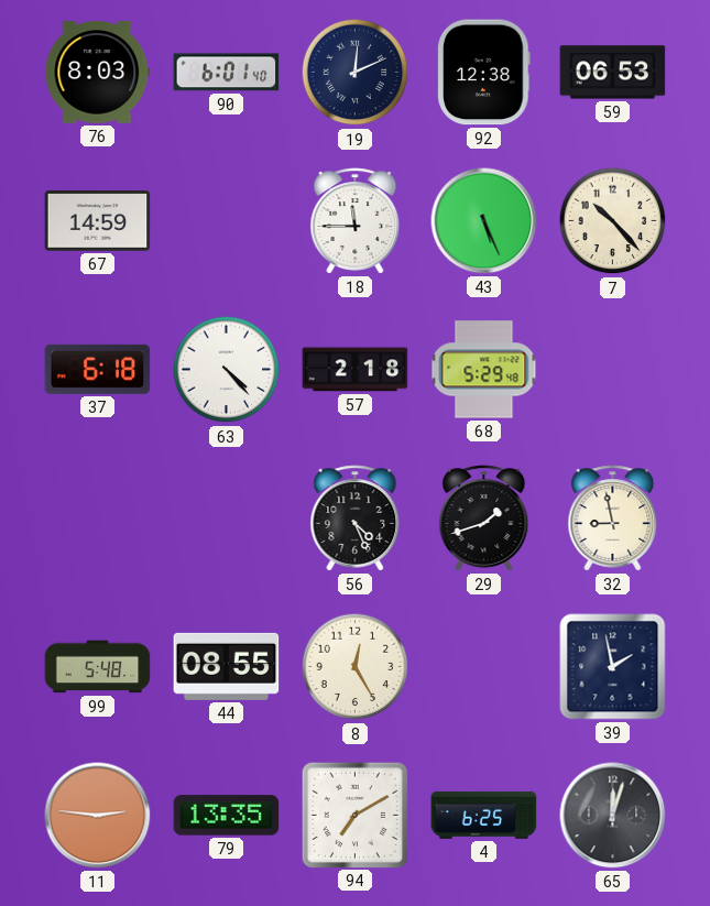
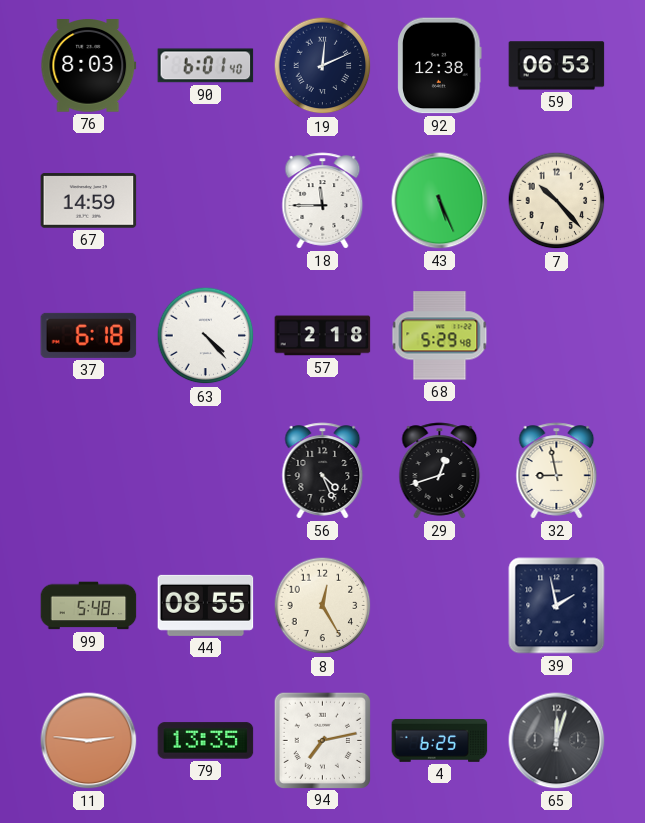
29: 1:42 -> 12:42 (440, 471)
94: 7:10 -> 7:13 (322, 740)
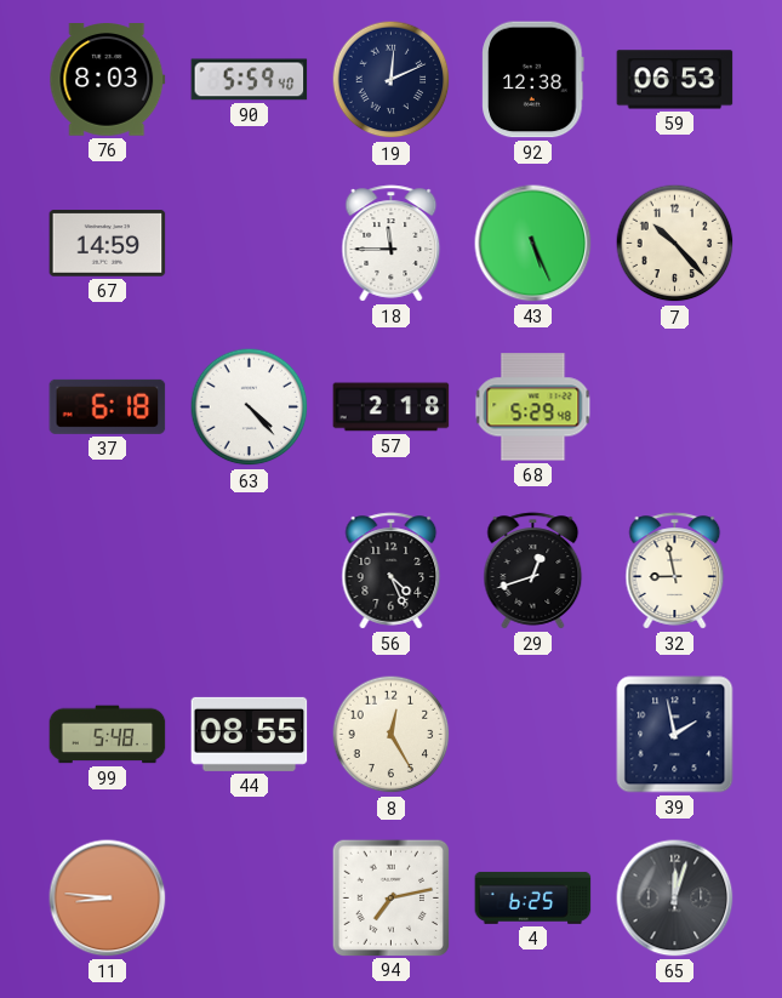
90: 6:01 -> 5:59 (250, 80)
11: 2:46 -> 8:46 (108, 899)
79: 13:35 -> none (206, 741)
